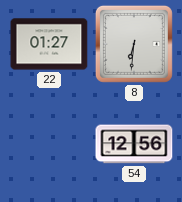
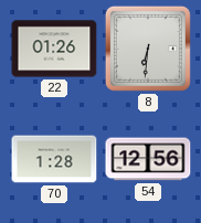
22: 01:27 -> 01:26 (54, 49)
70: none -> 1:28 (54, 159)
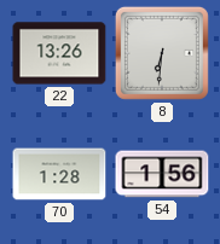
22: 01:26 -> 13:26 (59, 53)
54: 12:56 -> 1:56 (162, 174)
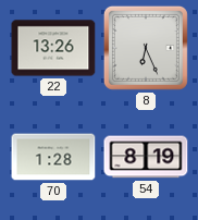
8: 6:31 -> 6:26 (146, 48)
54: 1:56 -> 8:19 (146, 157)
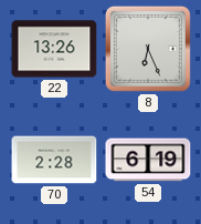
70: 1:28 -> 2:28 (54, 160)
54: 8:19 -> 6:19 (148, 160)
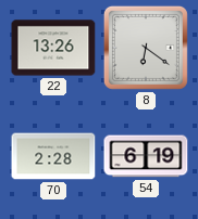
8: 6:26 -> 6:21 (146, 48)
